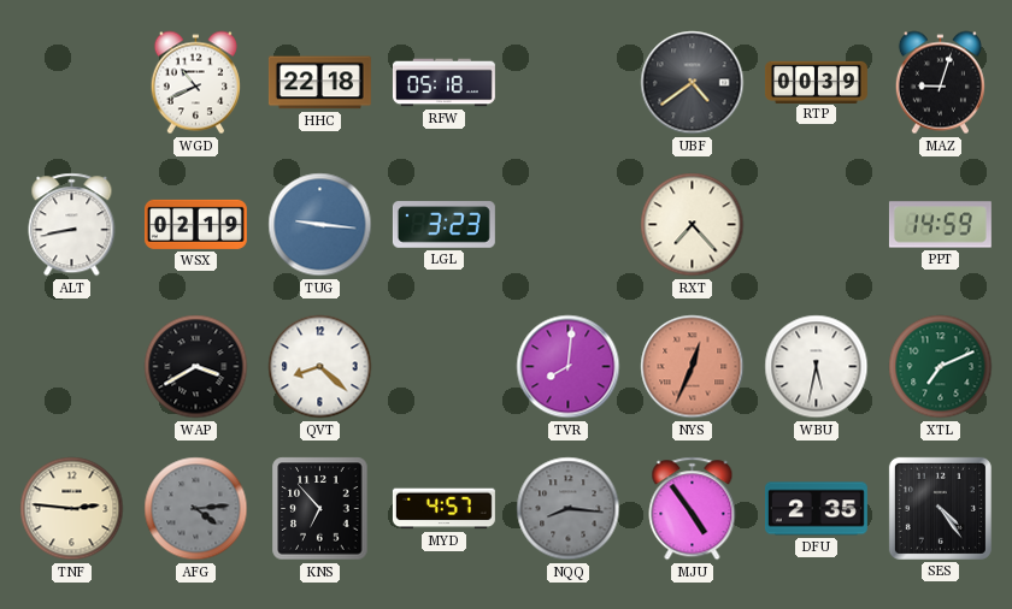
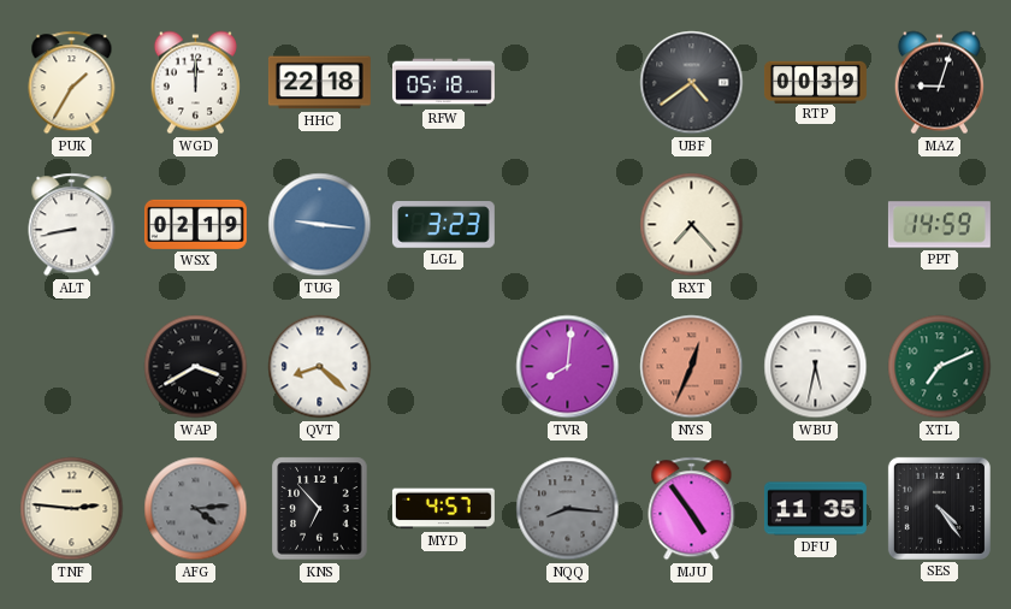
PUK: none -> 1:35 (72, 83)
WGD: 10:41 -> 12:00 (195, 83)
DFU: 2:35 -> 11:35 (815, 509)
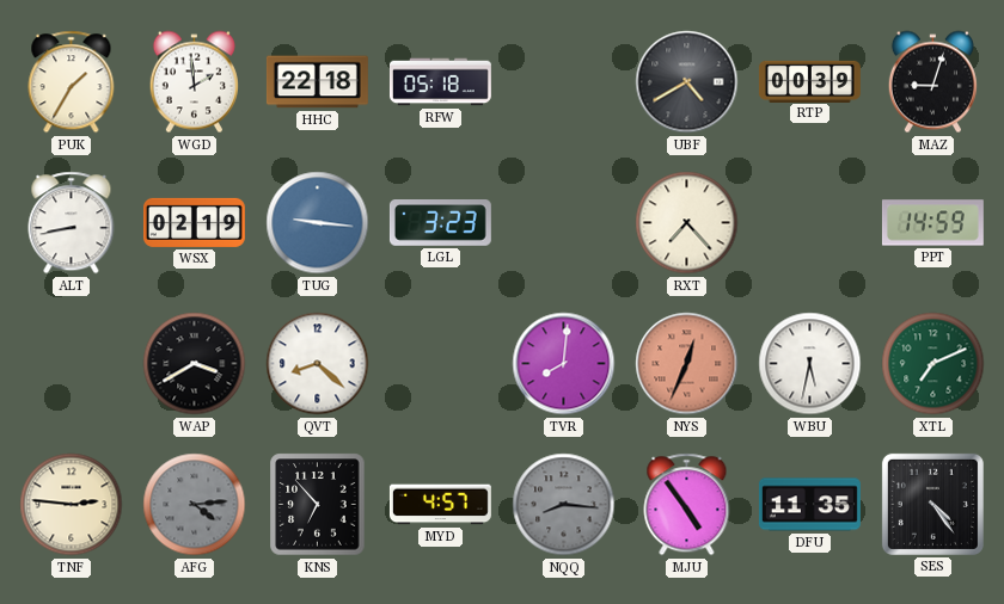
WGD: 12:00 -> 1:59 (194, 82)
UBF: 4:39 -> 4:40 (687, 82)
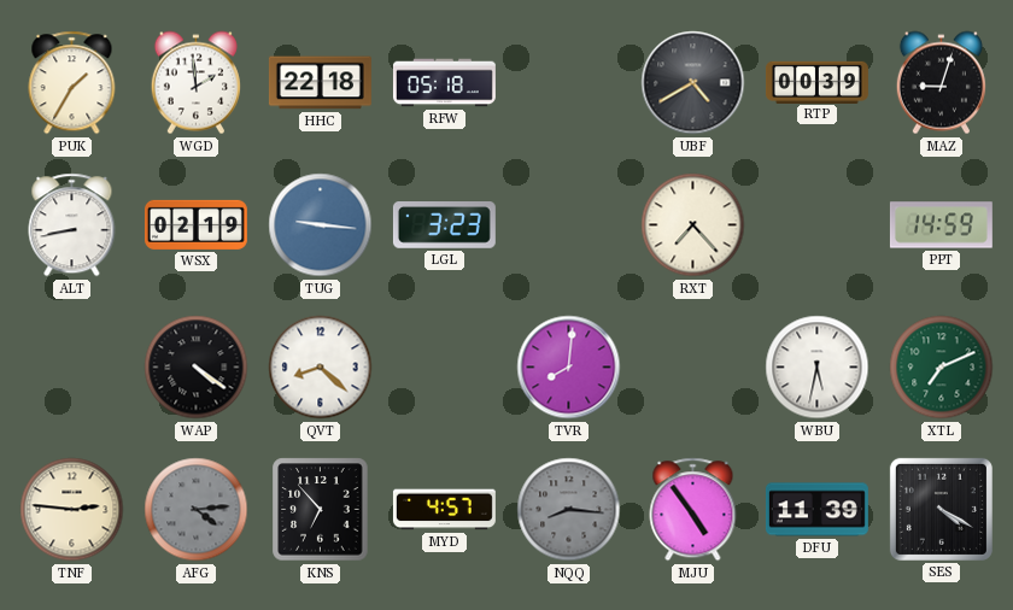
WAP: 3:40 -> 4:21 (197, 368)
NYS: 12:34 -> none (687, 364)
DFU: 11:35 -> 11:39 (816, 510)
SES: 4:24 -> 4:20 (941, 509)
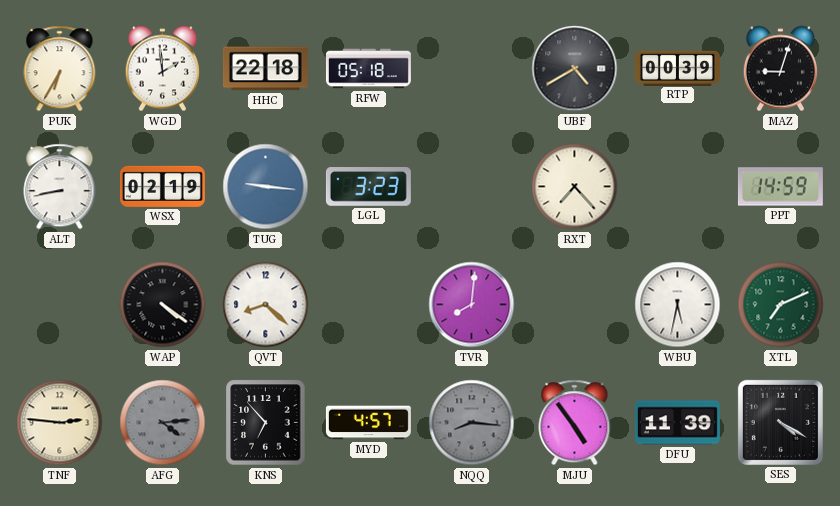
PUK: 1:35 -> 6:35 (60, 69)
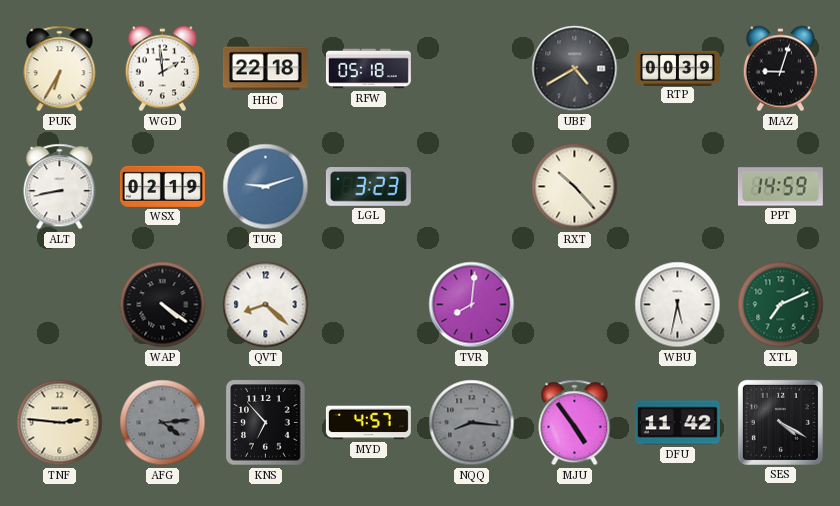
TUG: 9:16 -> 9:12 (266, 187)
RXT: 7:23 -> 10:23 (575, 187)
DFU: 11:39 -> 11:42 (677, 423)
